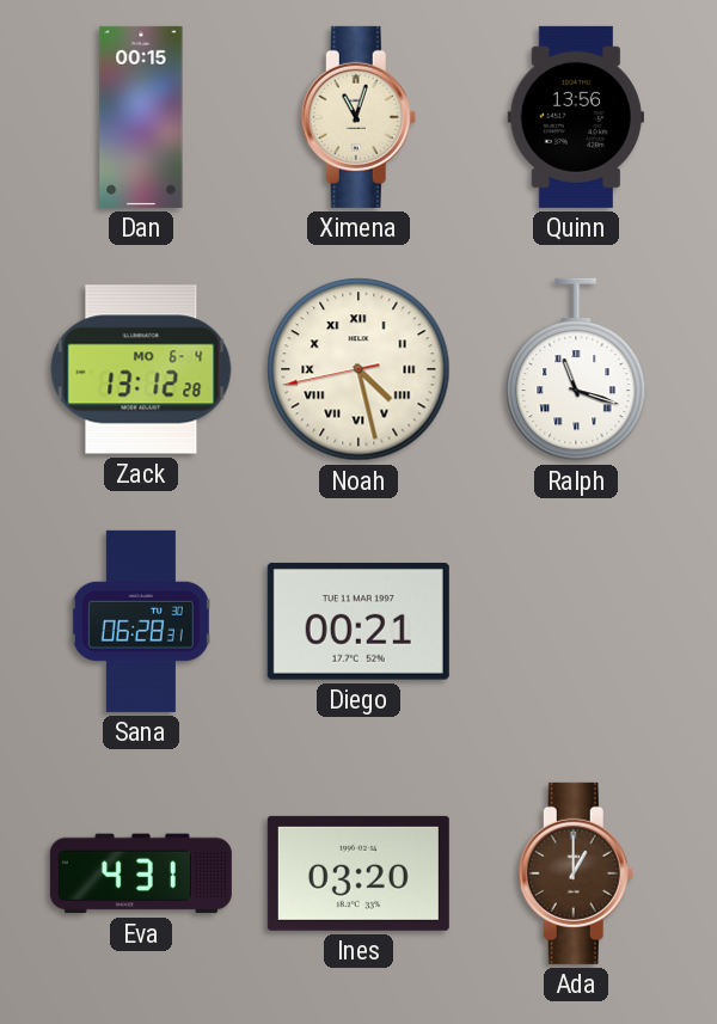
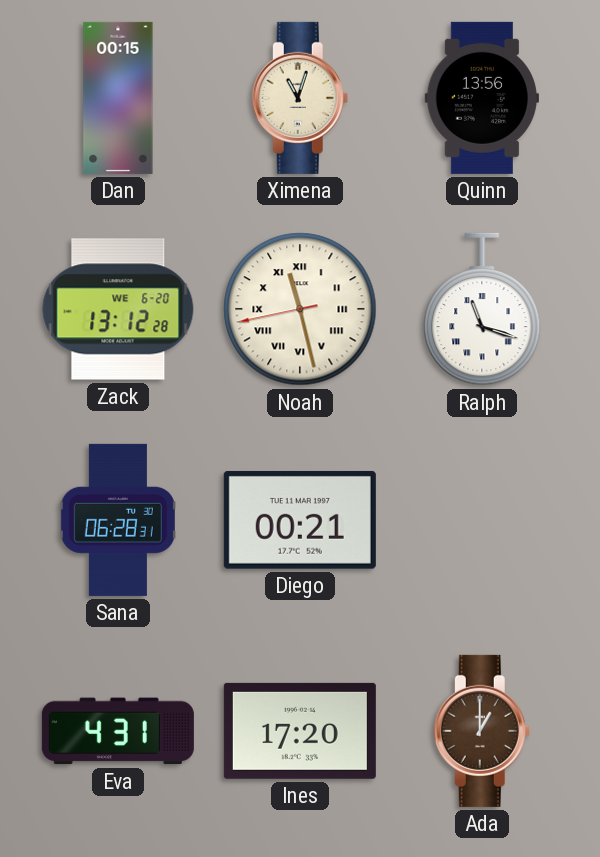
Zack date: MO 6-4 -> WE 6-20 (118, 309)
Noah: 4:27 -> 11:27 (300, 309)
Ines: 03:20 -> 17:20 (300, 731)
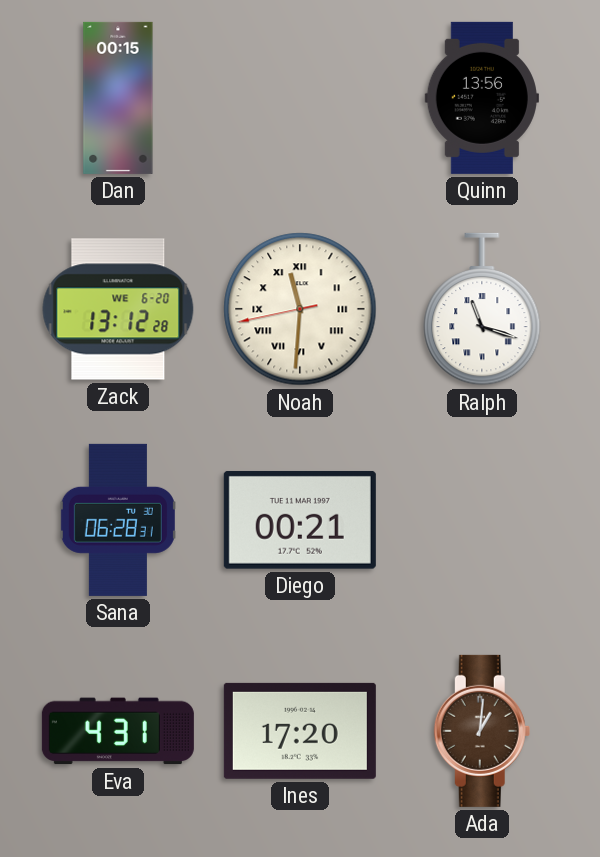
Ximena: 11:03 -> none (300, 98)
Noah: 11:27 -> 11:30 (300, 309)
Ada: 1:00 -> 1:01 (482, 731)
